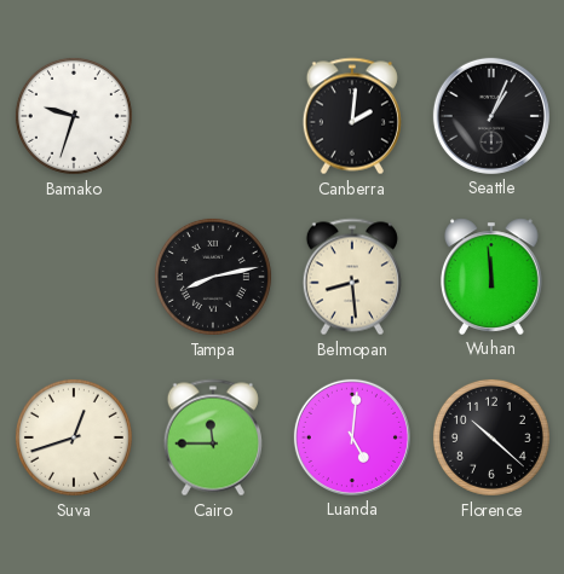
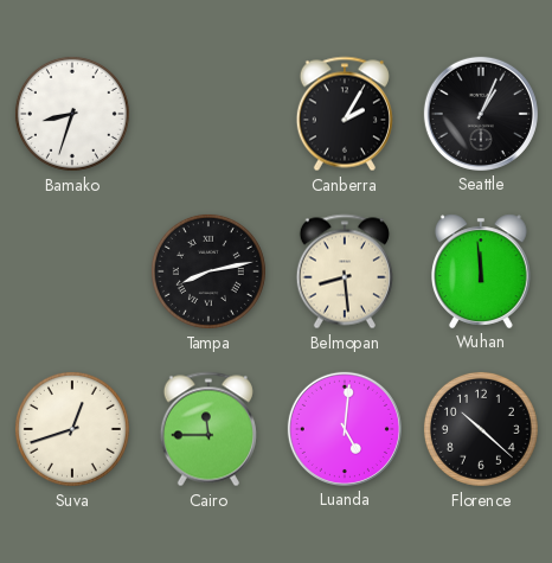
Bamako: 9:33 -> 8:33 (72, 114)
Canberra: 2:01 -> 2:05 (345, 114)
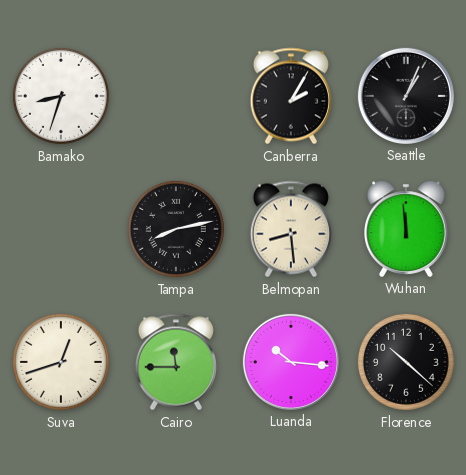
Luanda: 5:01 -> 10:16 (291, 362)
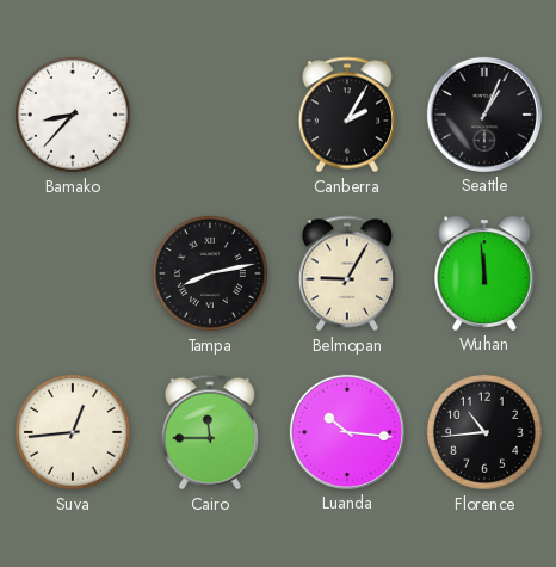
Bamako: 8:33 -> 8:37 (73, 115)
Belmopan: 8:29 -> 9:05 (347, 273)
Suva: 12:42 -> 12:44 (73, 432)
Florence: 10:22 -> 10:44 (484, 432)
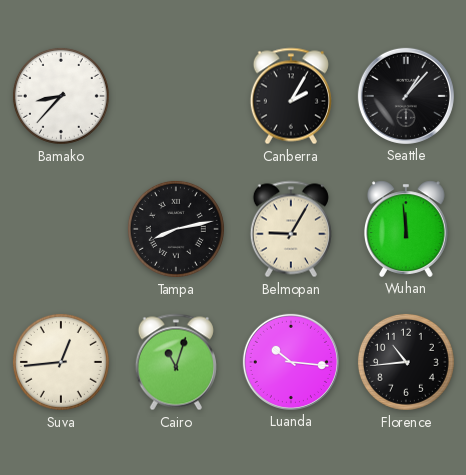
Seattle: 1:04 -> 1:07 (406, 96)
Cairo: 11:45 -> 11:03 (176, 362)
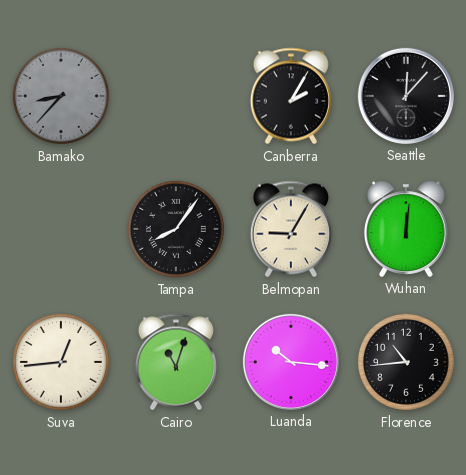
Bamako dial: white -> grey (61, 96)
Seattle: 1:07 -> 12:07 (406, 96)
Tampa: 8:13 -> 8:06 (176, 229)
Wuhan: 11:59 -> 12:01 (407, 229)
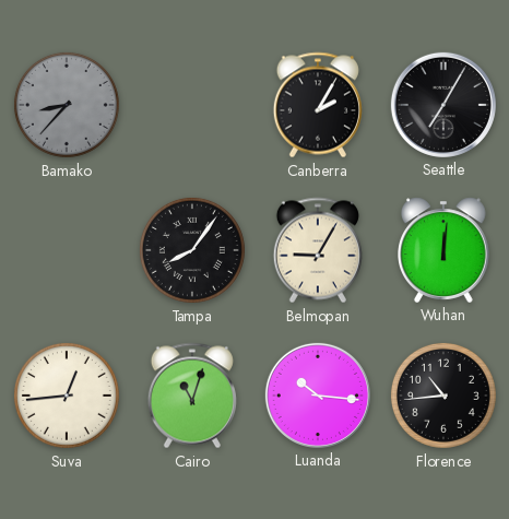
Seattle: 12:07 -> 7:05 (443, 105)
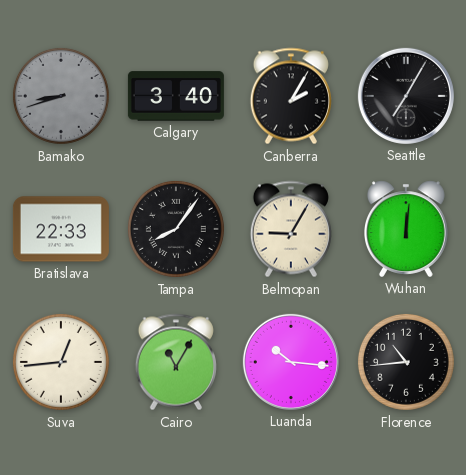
Bamako: 8:37 -> 8:42 (61, 96)
Calgary: none -> 3:40 (176, 96)
Bratislava: none -> 22:33 (61, 229)
Cairo: 11:03 -> 11:05 (176, 362)
